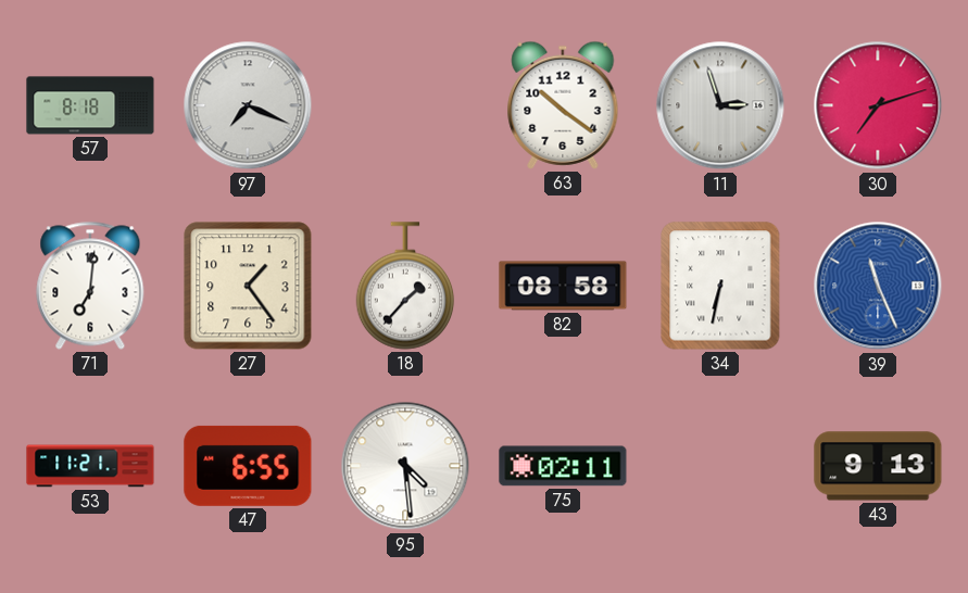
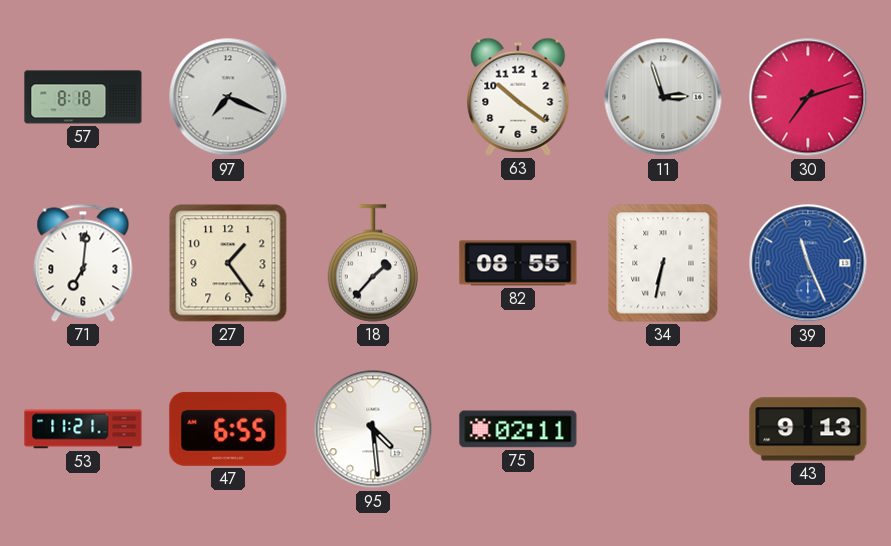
82: 08:58 -> 08:55 (518, 263)
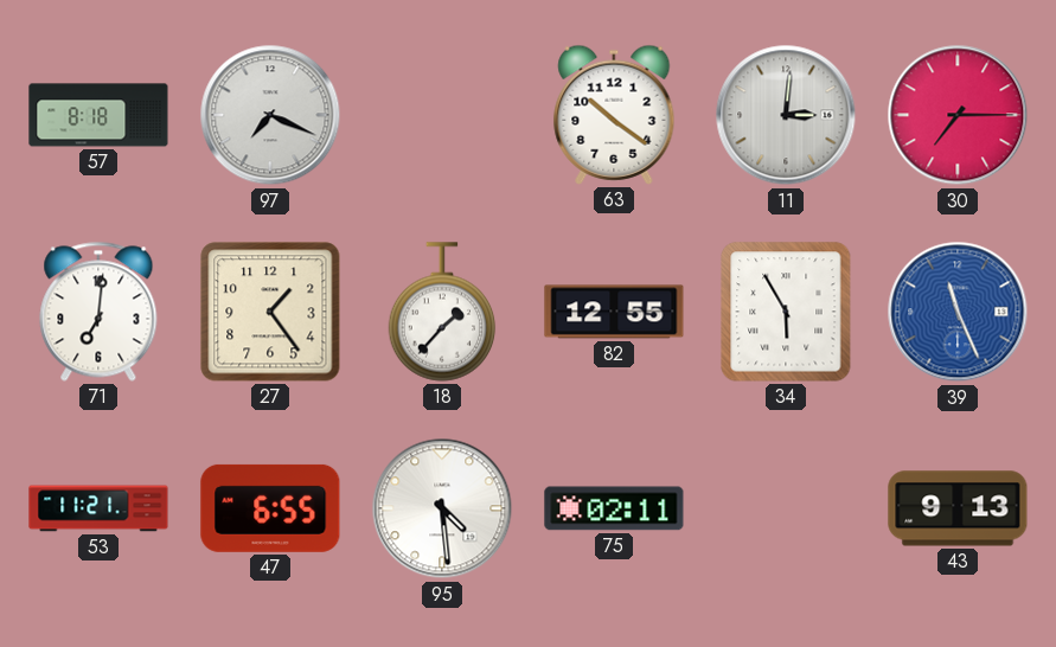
11: 2:57 -> 3:01 (786, 115)
30: 7:12 -> 7:15 (958, 115)
82: 08:55 -> 12:55 (614, 312)
34: 6:32 -> 5:55 (786, 312)
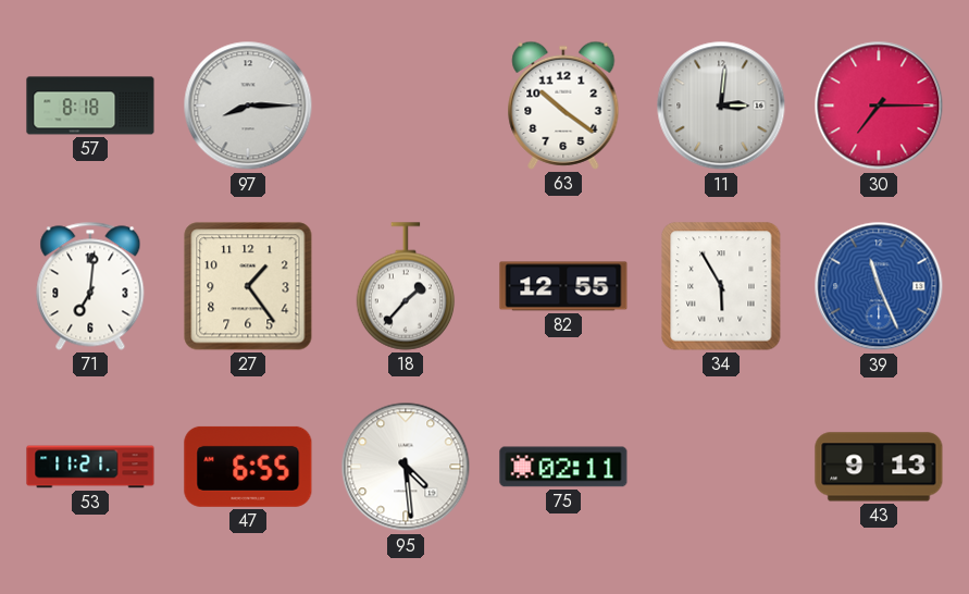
97: 7:19 -> 8:15 (248, 106)
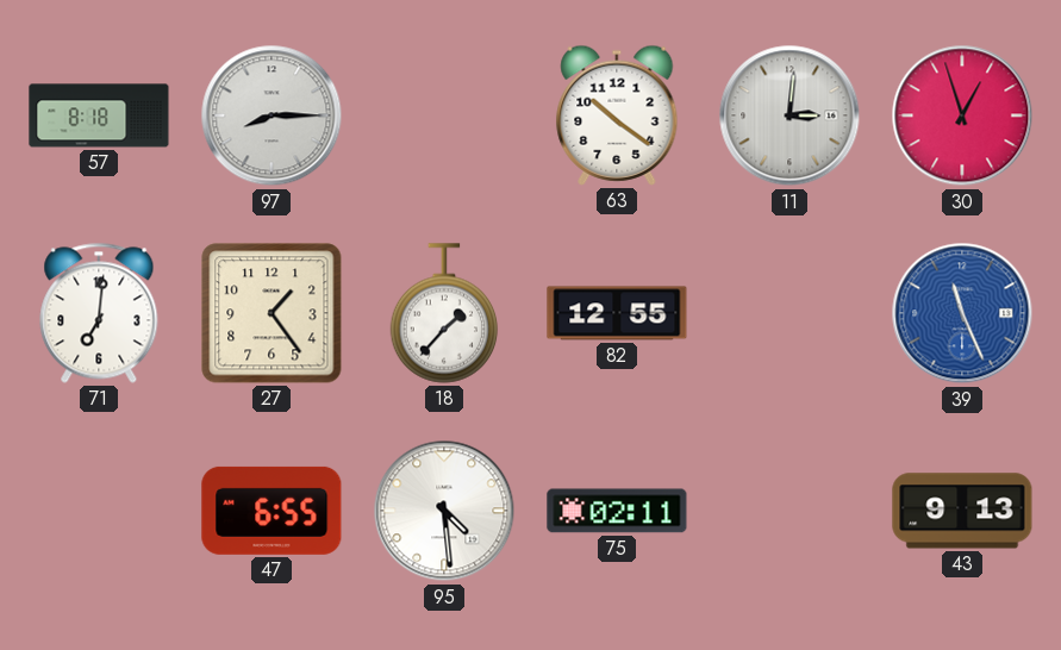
30: 7:15 -> 12:57 (962, 115)
34: 5:55 -> none (721, 286)
53: 11:21 -> none (90, 467)
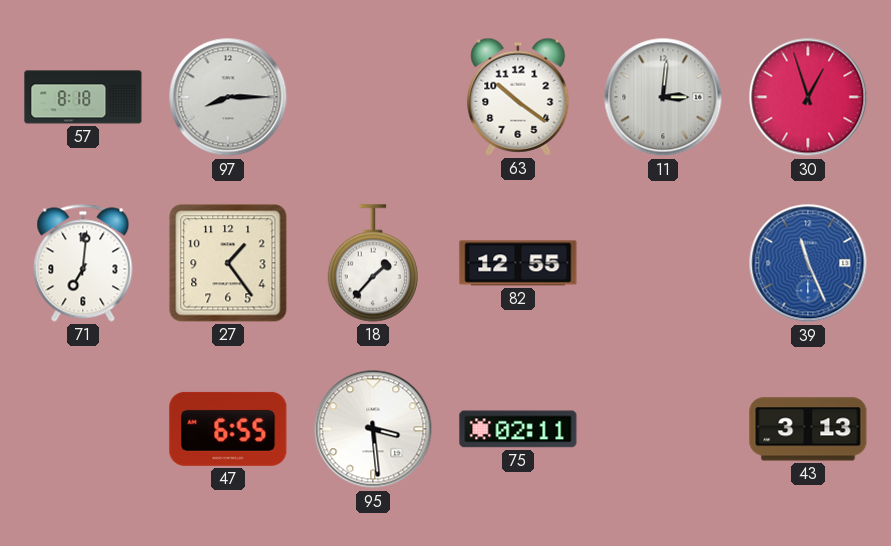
95: 4:29 -> 3:29 (373, 429)
43: 9:13 -> 3:13 (808, 429)
